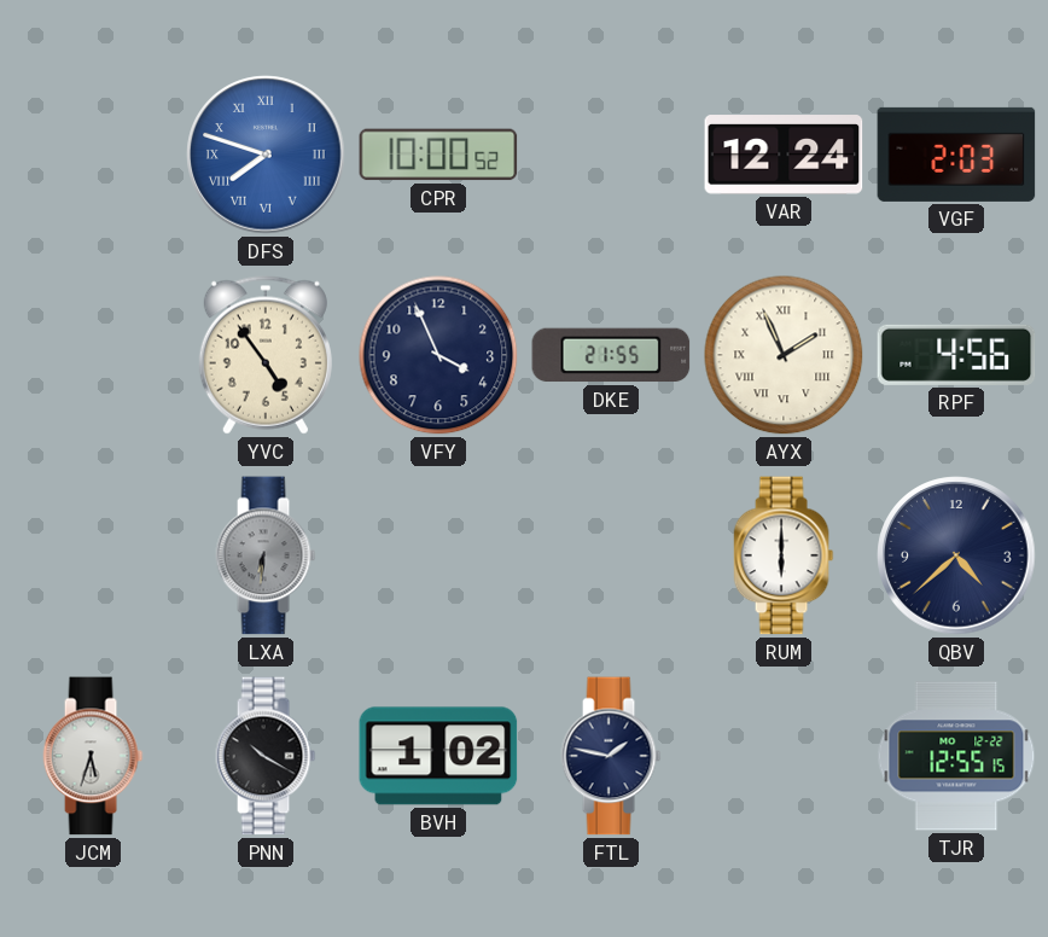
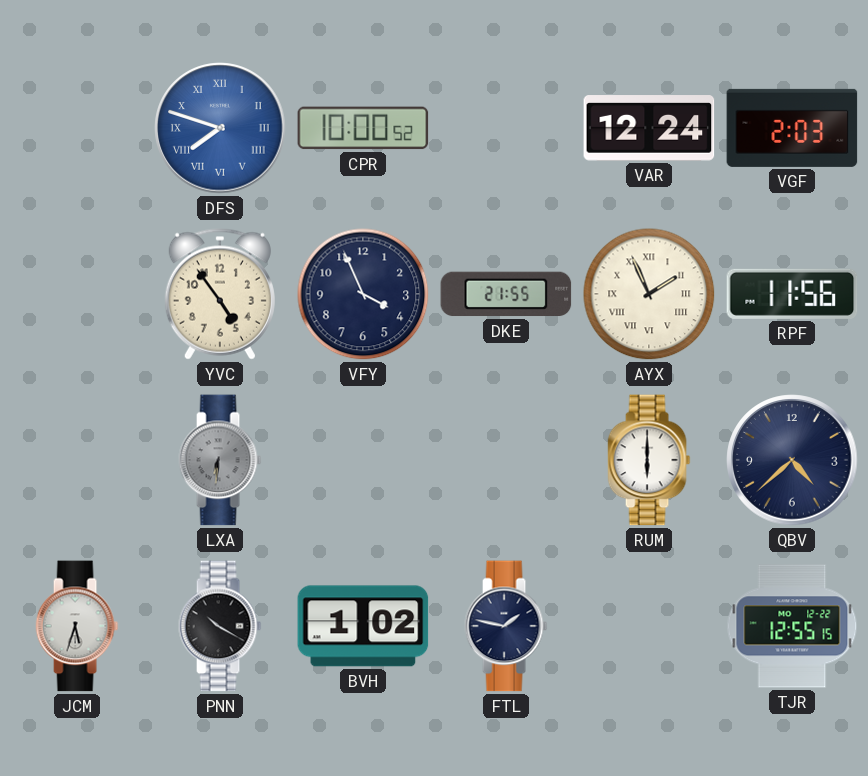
RPF: 4:56 -> 11:56 (792, 294)
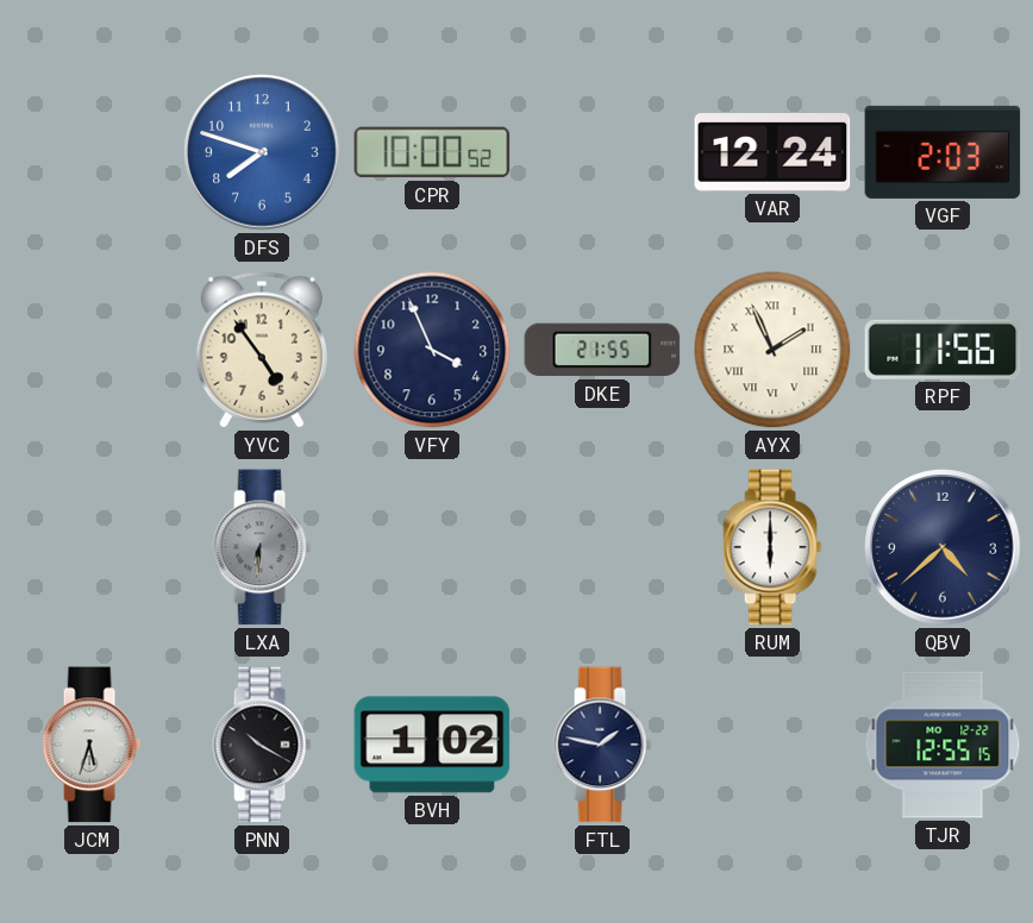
DFS numerals: Roman -> Arabic (262, 152)
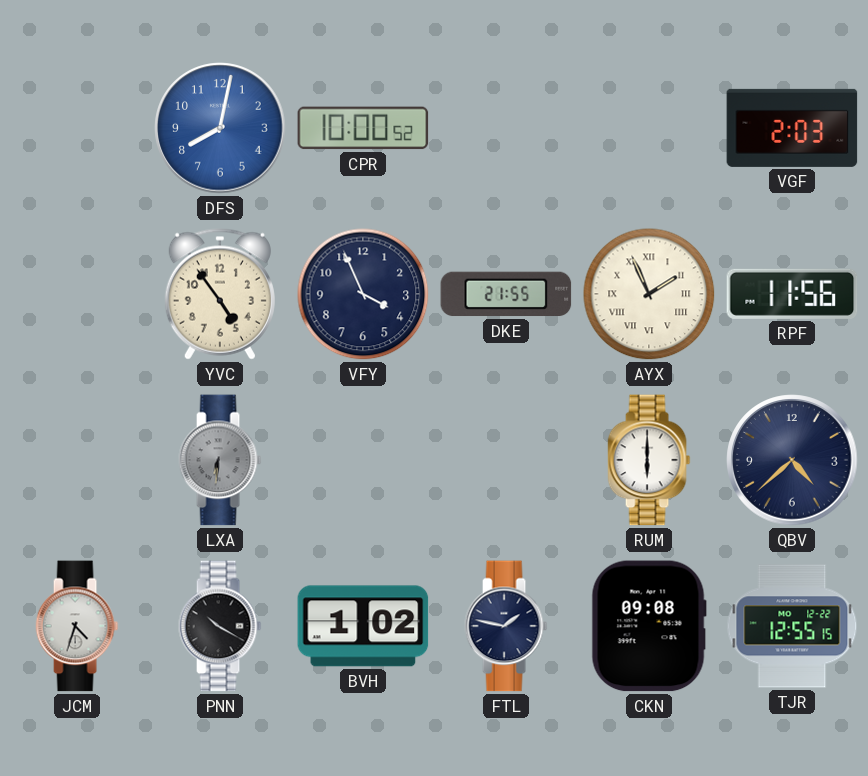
DFS: 7:48 -> 8:02 (220, 128)
VAR: 12:24 -> none (772, 152)
JCM: 5:33 -> 4:33 (77, 626)
CKN: none -> 09:08 (649, 626)
